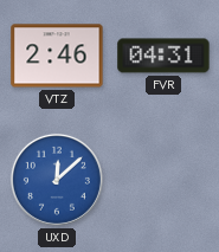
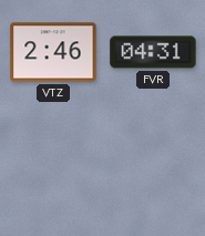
UXD: 12:08 -> none (57, 180)
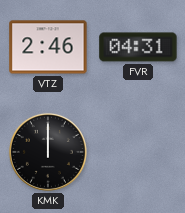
KMK: none -> 12:00 (48, 152)
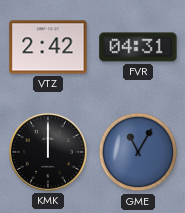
VTZ: 2:46 -> 2:42 (48, 47)
GME: none -> 11:05 (138, 152)
